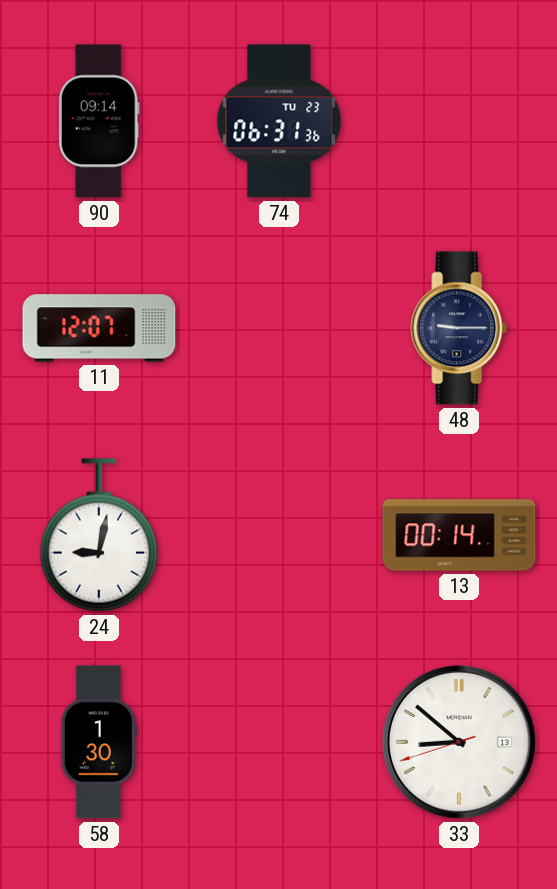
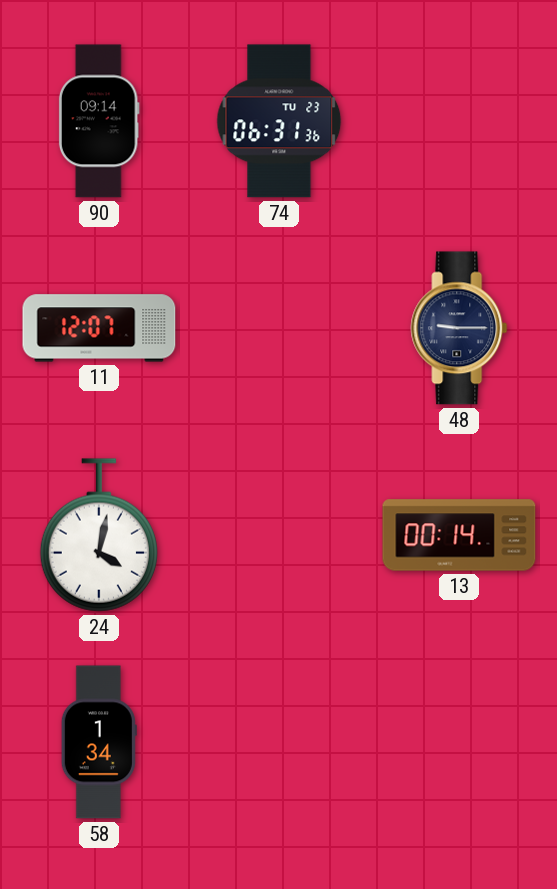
24: 9:02 -> 4:02 (99, 535)
58: 1:30 -> 1:34 (99, 742)
33: 8:51 -> none (459, 742)
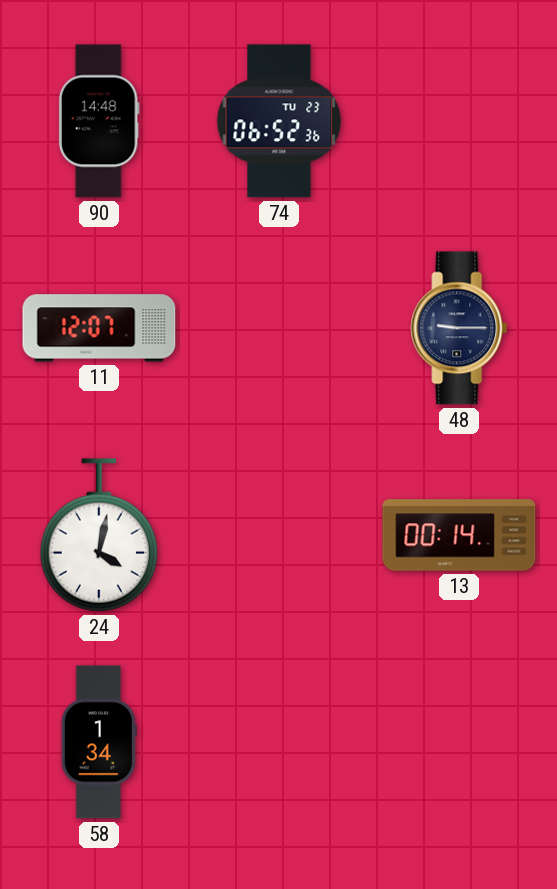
90: 09:14 -> 14:48 (99, 121)
74: 06:31 -> 06:52 (279, 121)
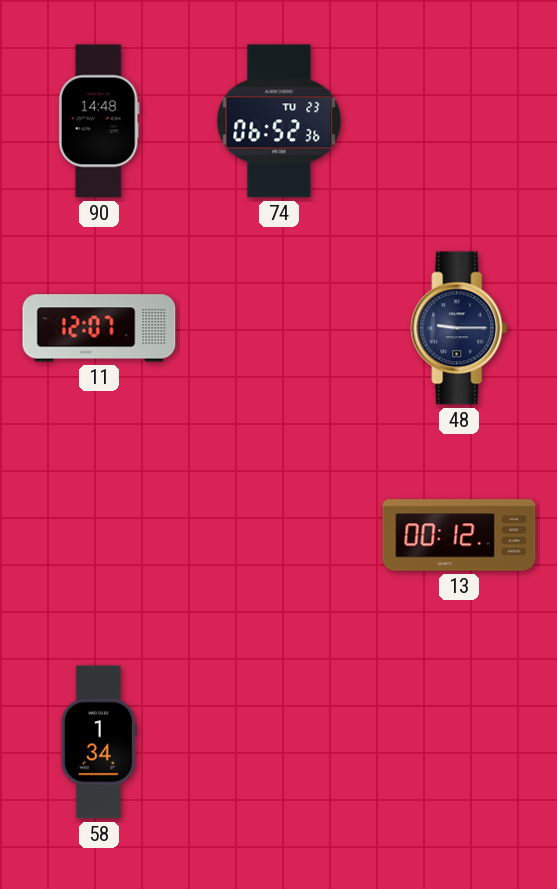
24: 4:02 -> none (99, 535)
13: 00:14 -> 00:12 (459, 535)
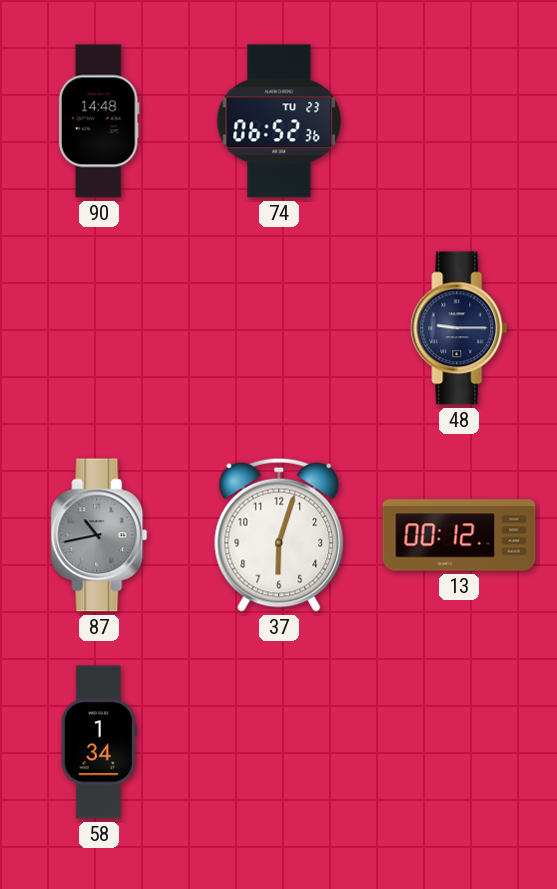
11: 12:07 -> none (99, 328)
87: none -> 10:43 (99, 535)
37: none -> 6:03 (279, 535)
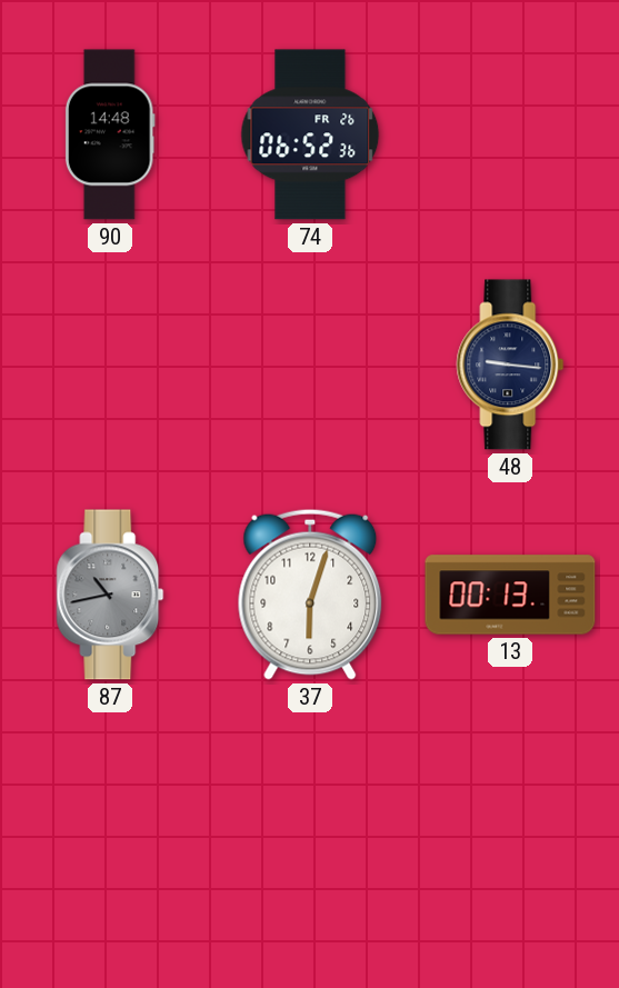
74 date: TU 23 -> FR 26 (310, 134)
48: 9:15 -> 9:16 (510, 365)
13: 00:12 -> 00:13 (510, 595)
58: 1:34 -> none (99, 742)
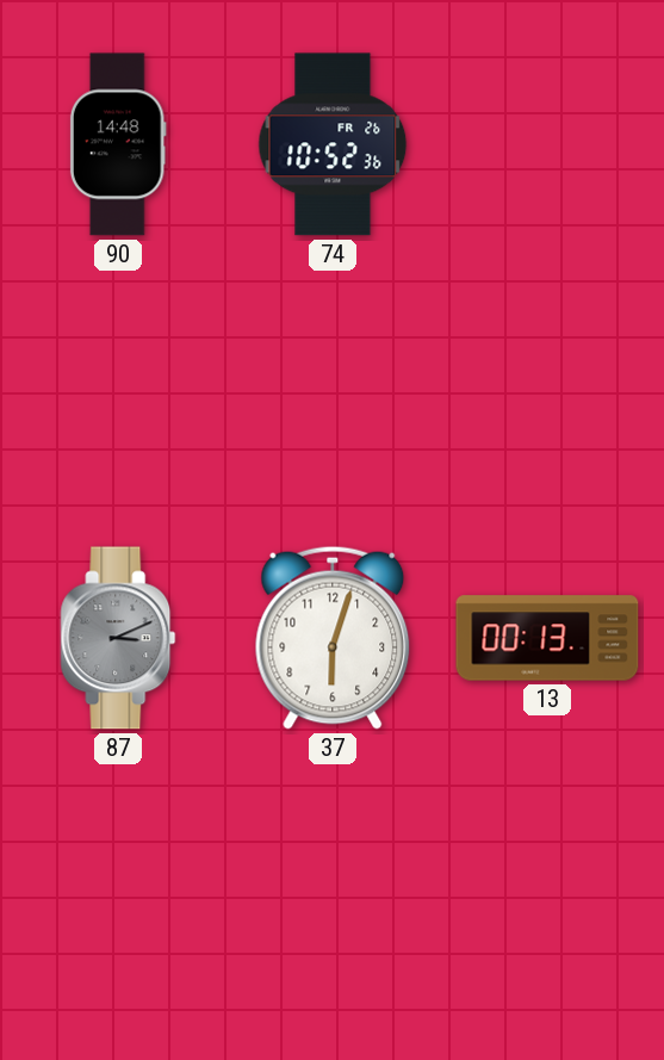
74: 06:52 -> 10:52 (333, 144)
48: 9:16 -> none (510, 365)
87: 10:43 -> 3:11 (118, 638)
